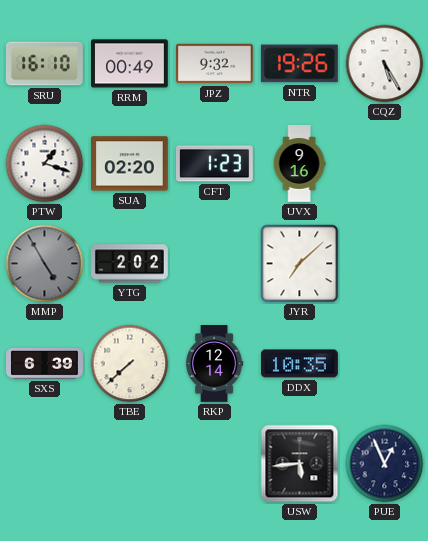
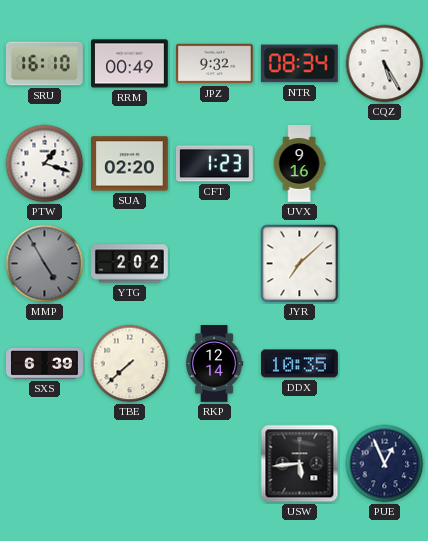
NTR: 19:26 -> 08:34 (299, 64)
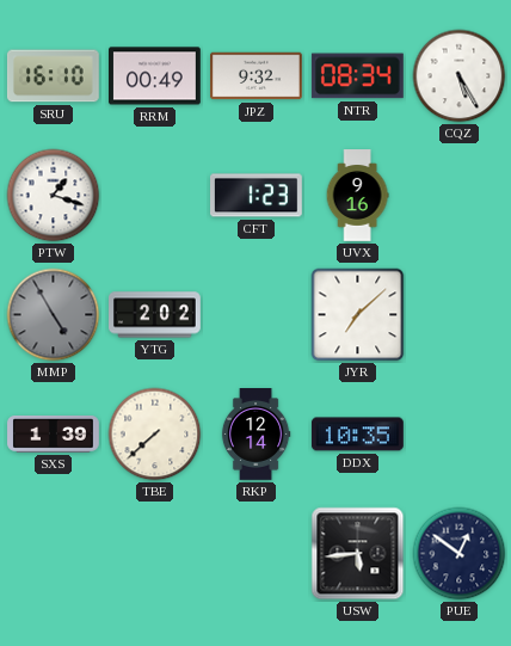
SUA: 02:20 -> none (130, 164)
SXS: 6:39 -> 1:39 (54, 435)
PUE: 12:56 -> 12:51 (460, 554)
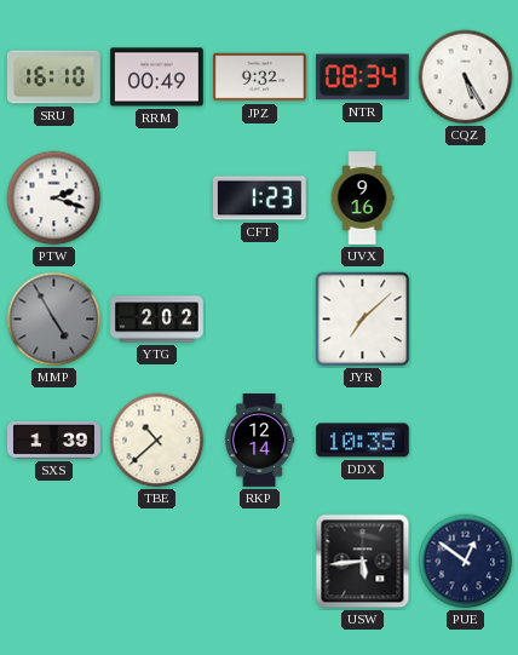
PTW: 1:18 -> 2:18 (54, 199)
TBE: 7:38 -> 10:38 (157, 441)
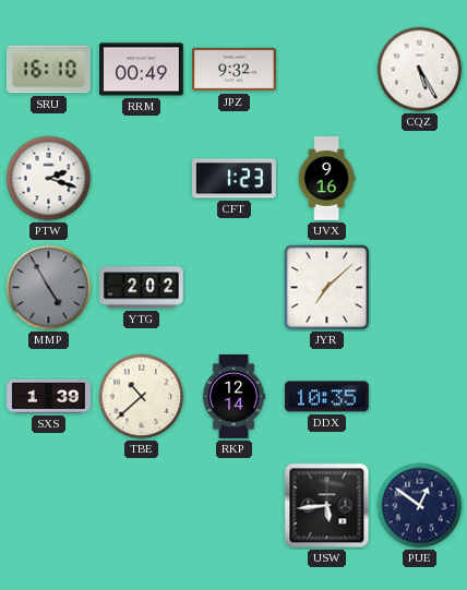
NTR: 08:34 -> none (362, 77)
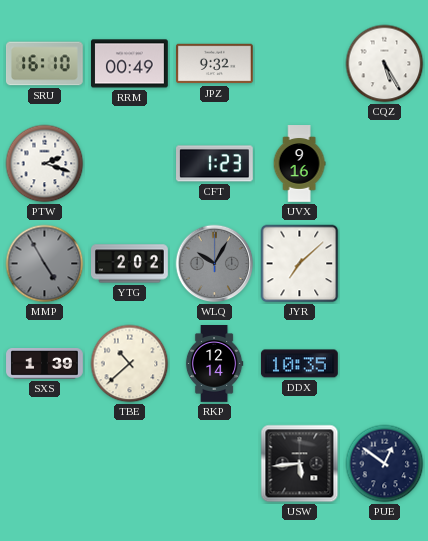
WLQ: none -> 10:05 (215, 264)
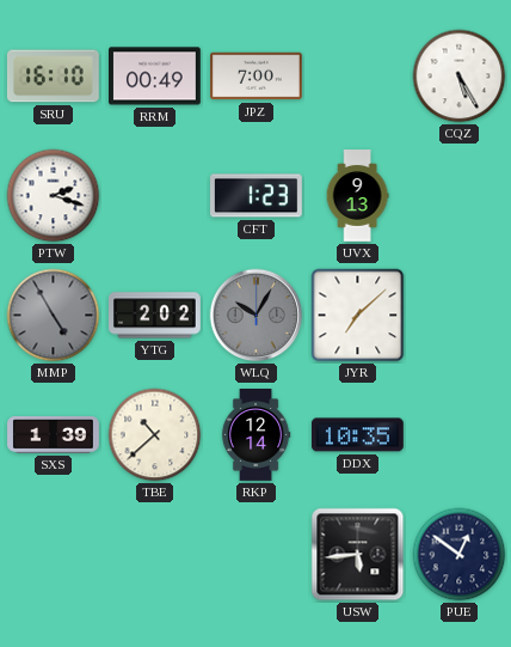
JPZ: 9:32 -> 7:00 (257, 77)
UVX: 9:16 -> 9:13 (357, 196)
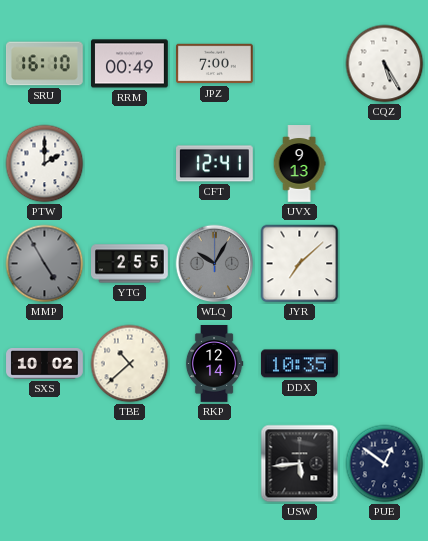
PTW: 2:18 -> 2:00 (45, 164)
CFT: 1:23 -> 12:41 (215, 164)
YTG: 2:02 -> 2:55 (130, 264)
SXS: 1:39 -> 10:02 (45, 364)
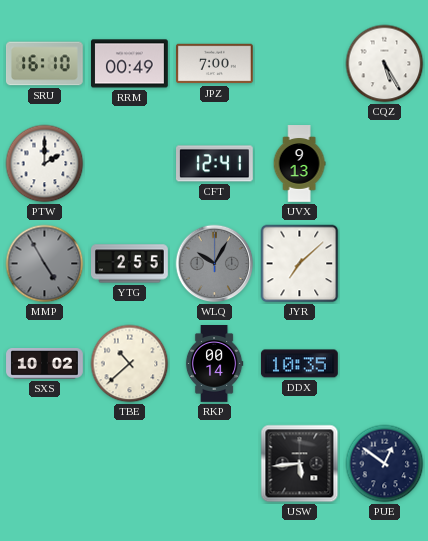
RKP: 12:14 -> 00:14 (214, 364)
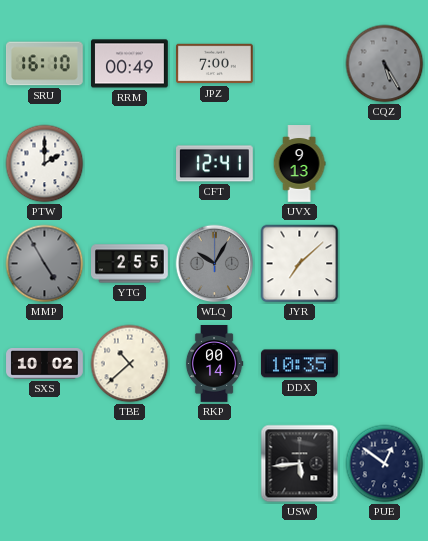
CQZ dial: white -> grey (385, 64)
